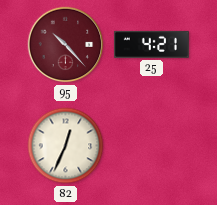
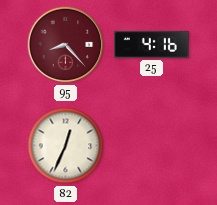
95: 10:23 -> 8:23 (66, 45)
25: 4:21 -> 4:16 (151, 44)
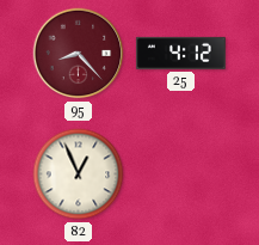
25: 4:16 -> 4:12 (180, 53)
82: 12:34 -> 12:56 (79, 174)
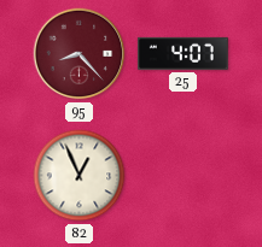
25: 4:12 -> 4:07 (182, 53)
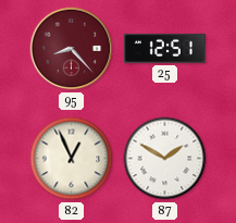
25: 4:07 -> 12:51 (164, 48)
87: none -> 1:50 (165, 159)
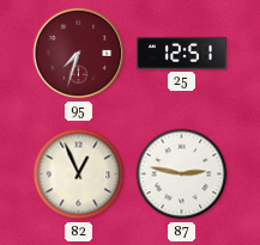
95: 8:23 -> 7:33 (79, 54)
87: 1:50 -> 2:47 (182, 174)
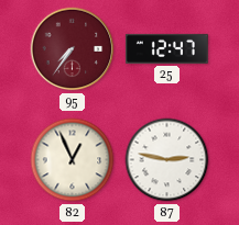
95: 7:33 -> 7:36 (73, 49)
25: 12:51 -> 12:47 (166, 48)
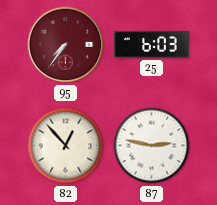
25: 12:47 -> 6:03 (151, 44)
82: 12:56 -> 12:53 (66, 146)
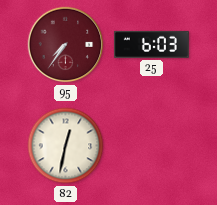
82: 12:53 -> 12:32 (66, 146)
87: 2:47 -> none (152, 146)
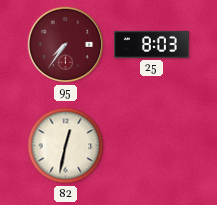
25: 6:03 -> 8:03 (151, 44)
